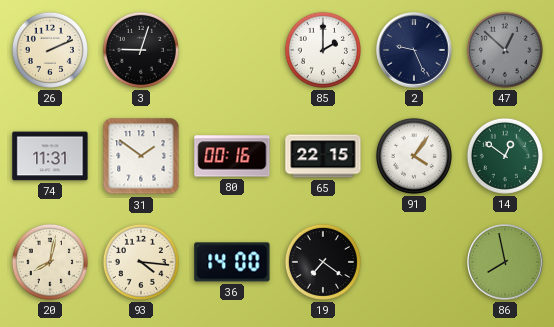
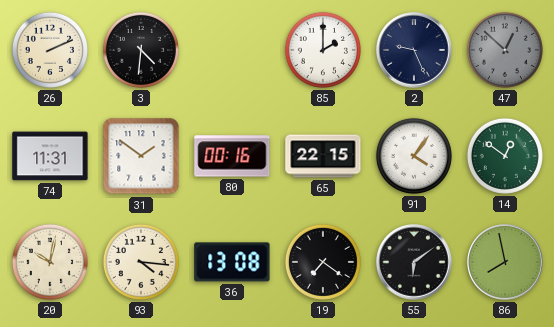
3: 9:03 -> 4:31 (141, 50)
20: 8:02 -> 10:02 (50, 262)
36: 14:00 -> 13:08 (232, 262)
55: none -> 6:09 (414, 262)
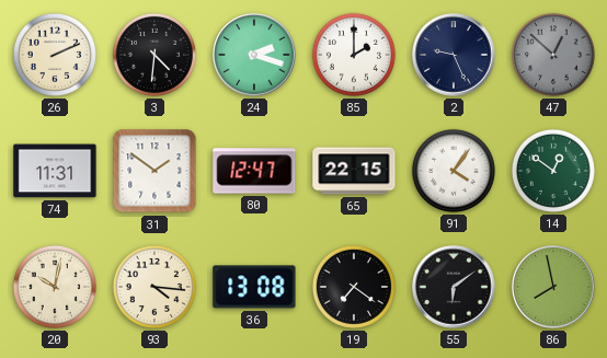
24: none -> 2:18 (254, 55)
80: 00:16 -> 12:47 (254, 171)
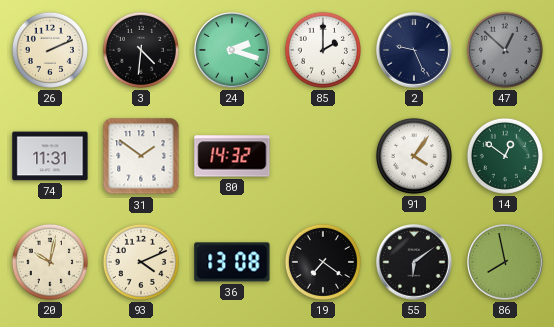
80: 12:47 -> 14:32 (232, 156)
65: 22:15 -> none (354, 171)
93: 4:16 -> 4:11 (141, 262)
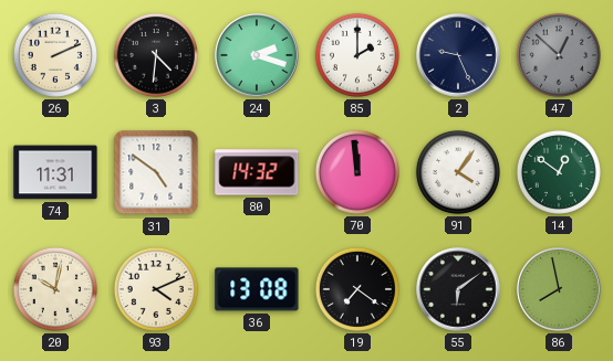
31: 1:51 -> 4:51 (156, 172)
70: none -> 11:59 (357, 172)
